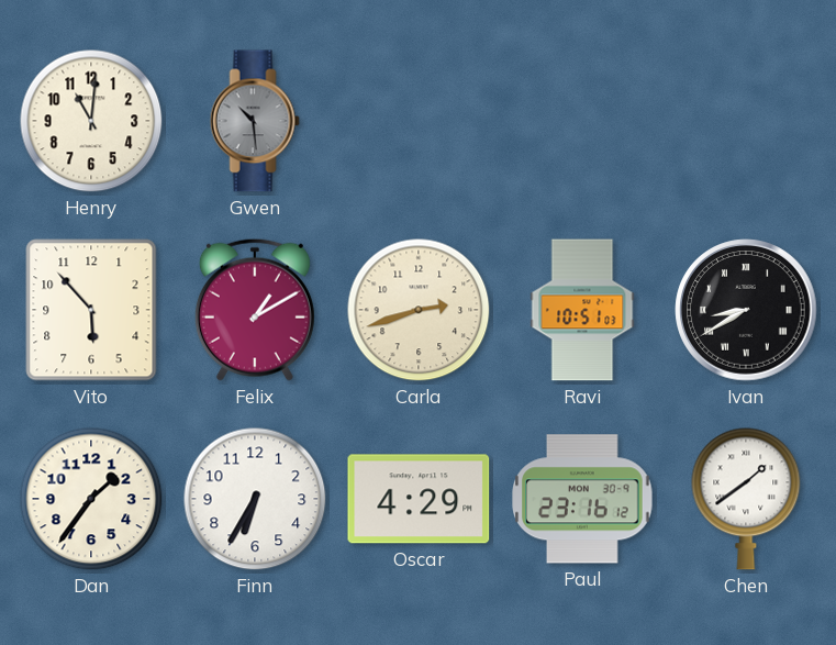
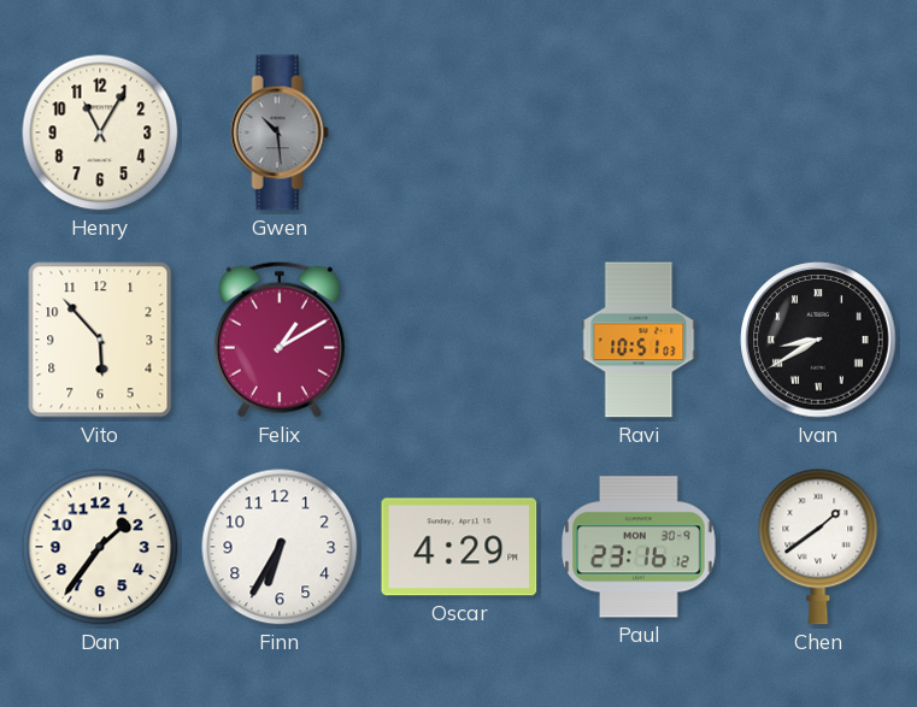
Henry: 11:01 -> 11:05 (100, 132)
Carla: 2:42 -> none (419, 310)
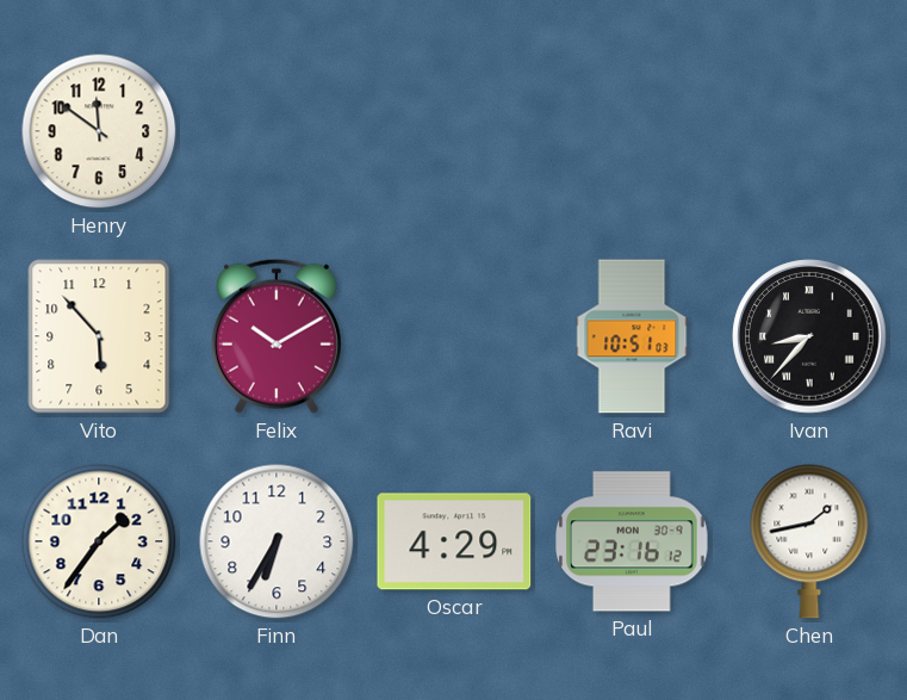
Henry: 11:05 -> 11:51 (99, 131)
Gwen: 10:29 -> none (280, 132)
Felix: 1:10 -> 10:10 (277, 336)
Ivan: 8:40 -> 8:37 (809, 336)
Chen: 1:39 -> 1:43 (809, 541)
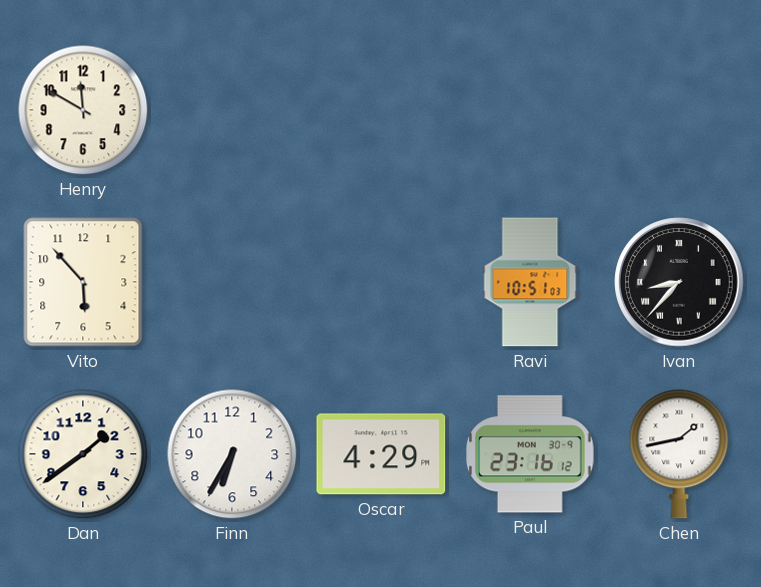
Henry: 11:51 -> 11:50 (83, 110)
Felix: 10:10 -> none (277, 336)
Dan: 1:36 -> 1:39 (83, 454)
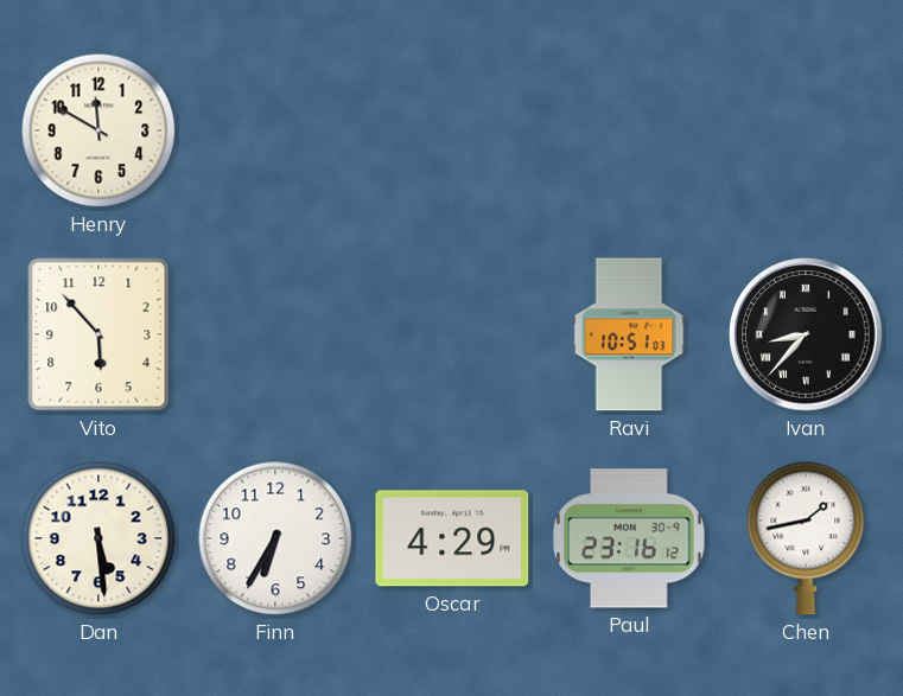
Dan: 1:39 -> 5:29 (98, 538)
